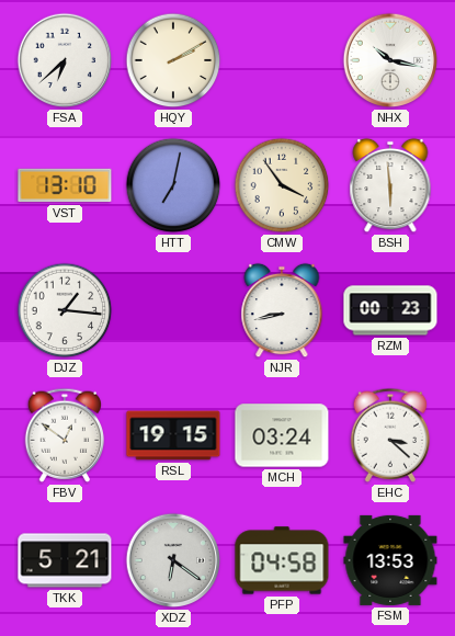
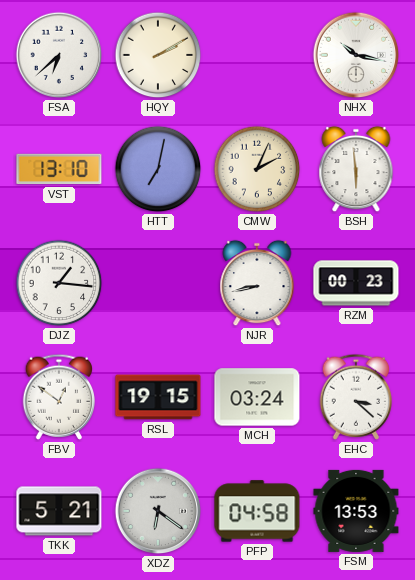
CMW: 3:54 -> 2:04 (257, 169)
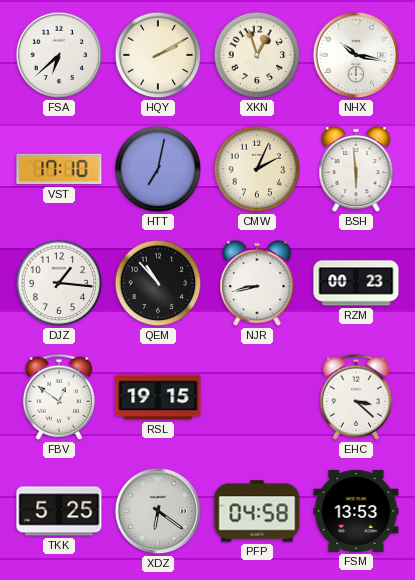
XKN: none -> 12:57 (257, 55)
VST: 13:10 -> 17:10 (59, 169)
QEM: none -> 10:53 (158, 283)
MCH: 03:24 -> none (257, 397)
TKK: 5:21 -> 5:25 (59, 511)
